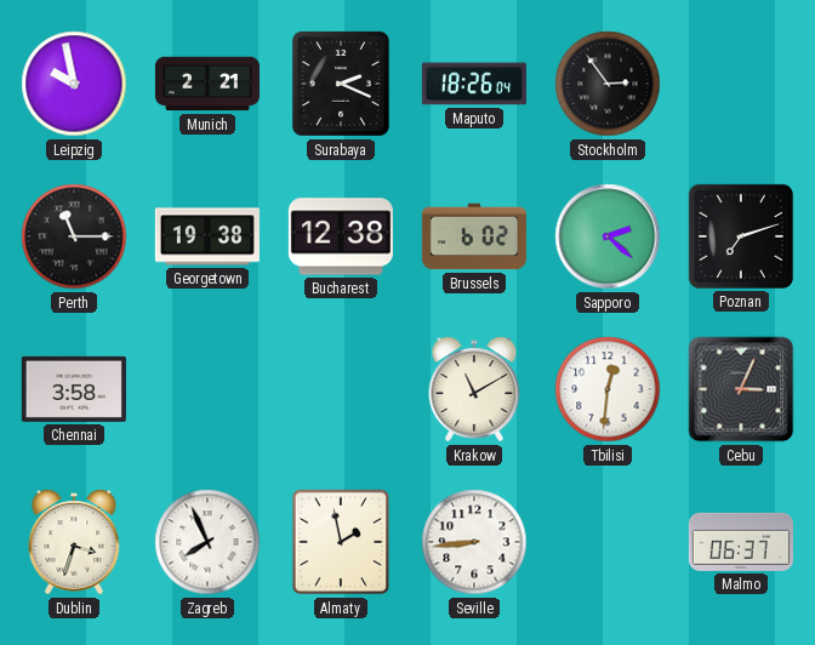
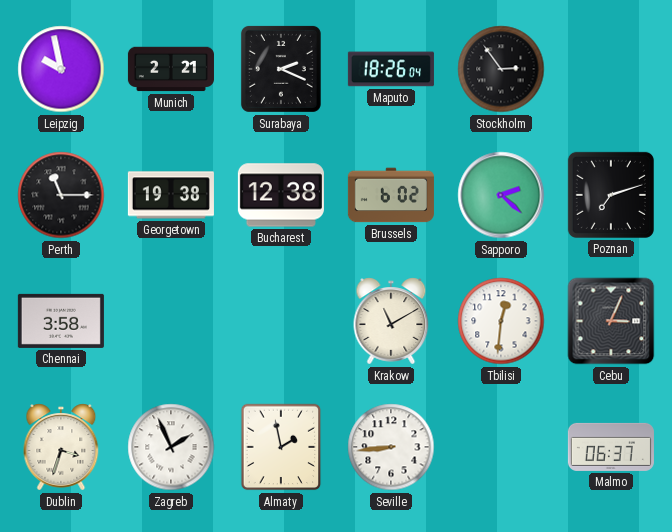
Zagreb: 7:56 -> 1:56 (171, 447)
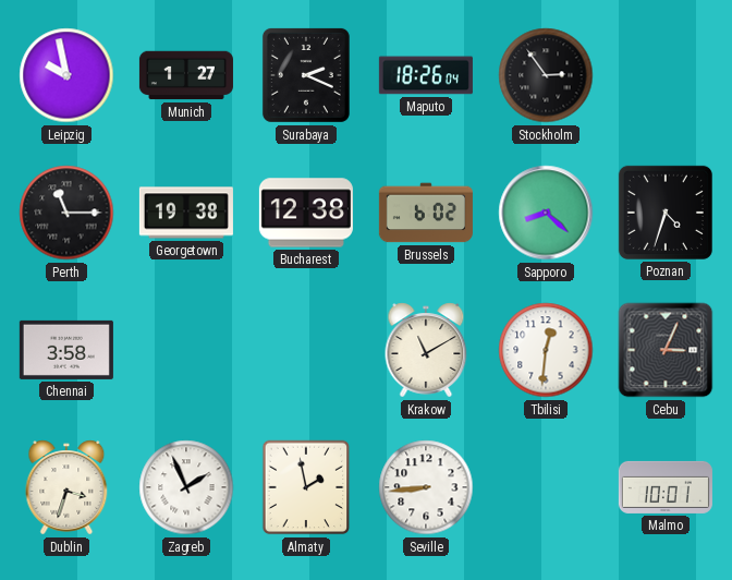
Munich: 2:21 -> 1:27 (186, 75)
Sapporo: 2:22 -> 8:22 (546, 213)
Poznan: 7:12 -> 4:33 (666, 213)
Malmo: 06:37 -> 10:01 (666, 487)
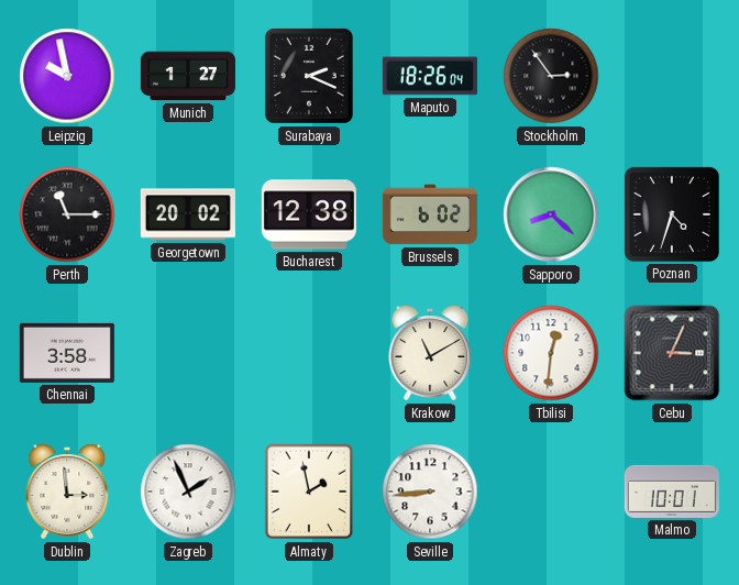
Georgetown: 19:38 -> 20:02 (188, 214)
Dublin: 3:33 -> 2:59 (67, 492)
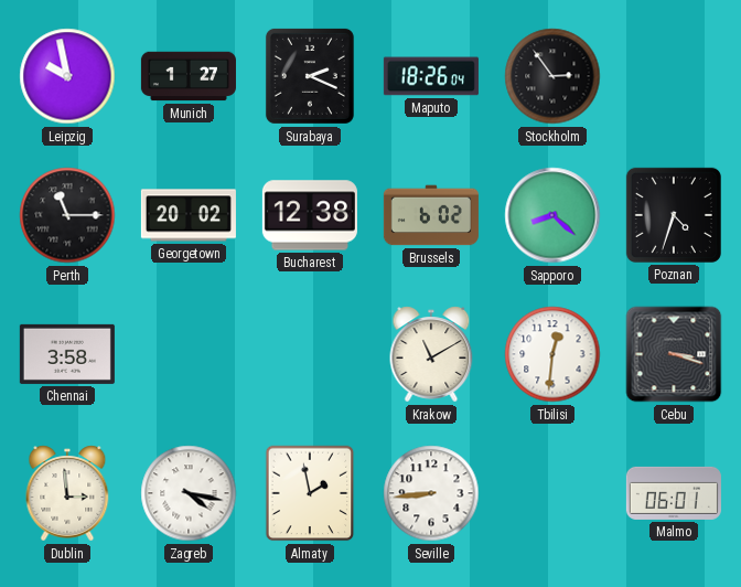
Cebu: 3:04 -> 3:18 (674, 354)
Zagreb: 1:56 -> 4:17 (189, 493)
Malmo: 10:01 -> 06:01 (674, 493)
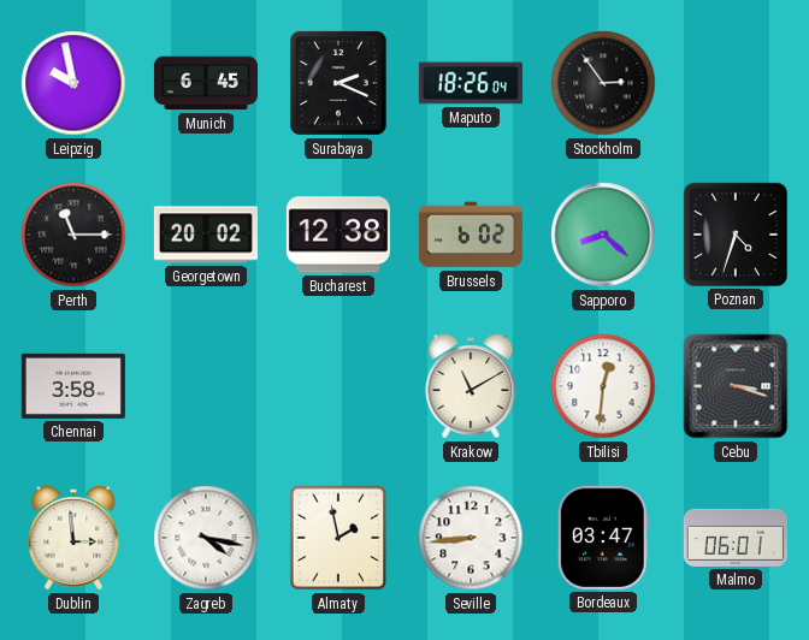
Munich: 1:27 -> 6:45 (206, 83)
Bordeaux: none -> 03:47 (603, 538)
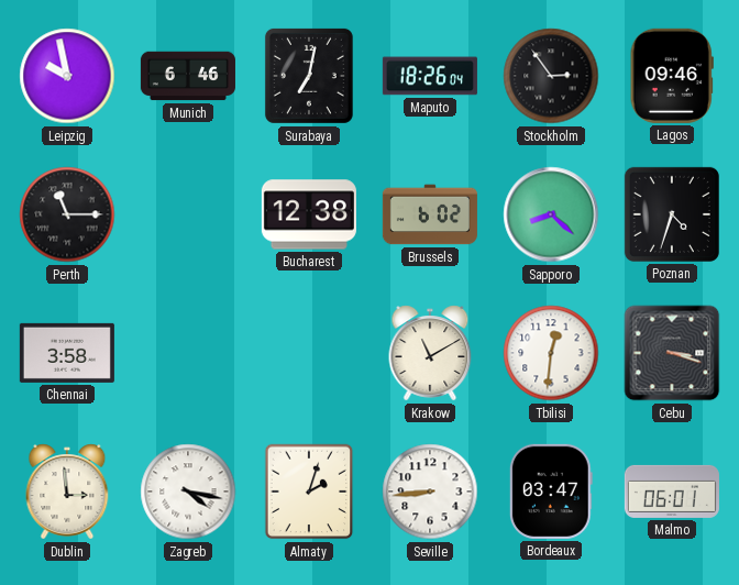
Munich: 6:45 -> 6:46 (188, 76)
Surabaya: 2:19 -> 7:02 (309, 76)
Lagos: none -> 09:46 (672, 76)
Georgetown: 20:02 -> none (206, 235)
Almaty: 1:58 -> 2:03 (309, 492)
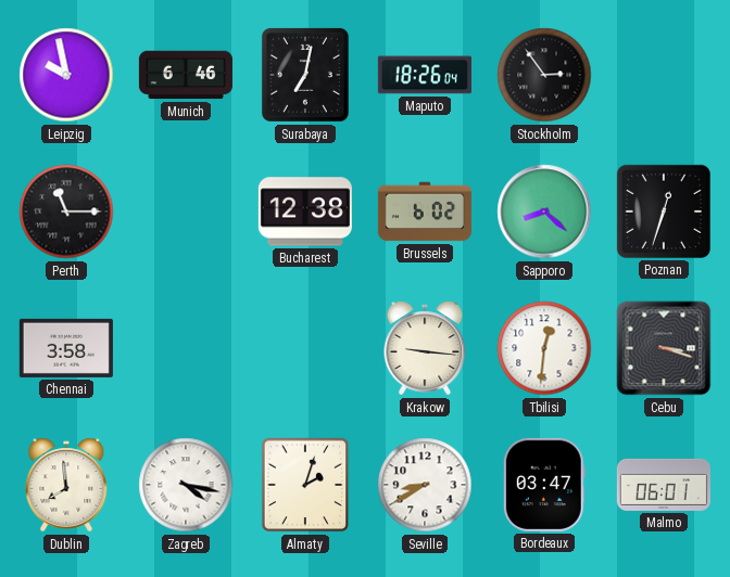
Lagos: 09:46 -> none (672, 76)
Poznan: 4:33 -> 12:33 (664, 211)
Krakow: 11:10 -> 9:16 (425, 348)
Dublin: 2:59 -> 7:59 (66, 485)
Seville: 8:44 -> 8:40 (425, 485)
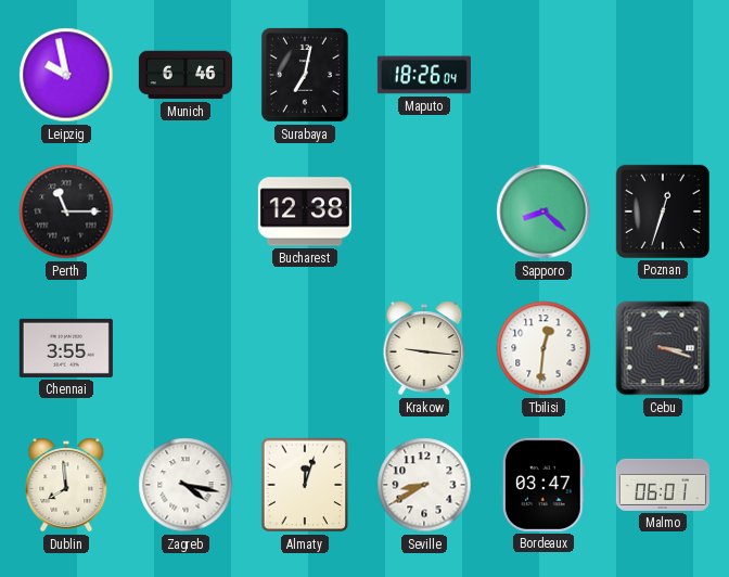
Stockholm: 2:54 -> none (544, 75)
Brussels: 6:02 -> none (425, 211)
Chennai: 3:58 -> 3:55 (66, 348)
Almaty: 2:03 -> 12:03 (305, 485)
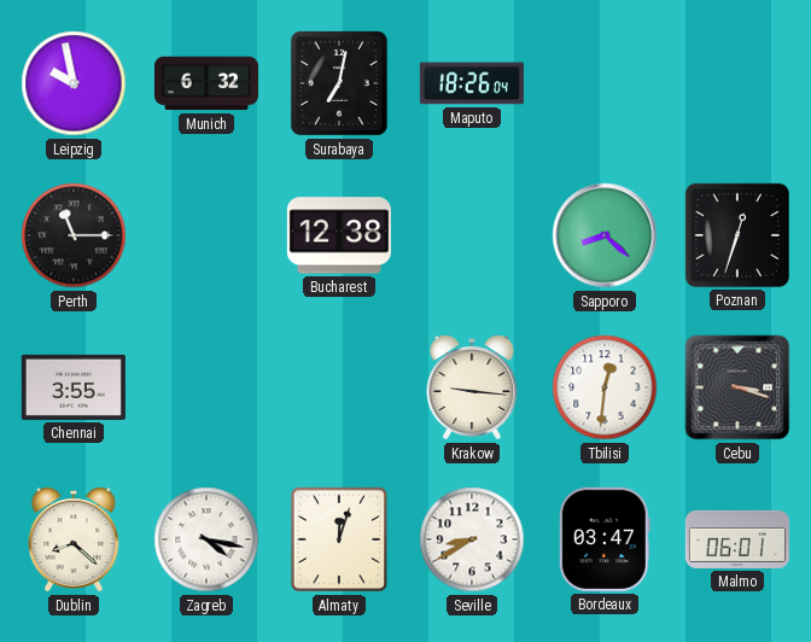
Munich: 6:46 -> 6:32 (206, 83)
Dublin: 7:59 -> 8:22 (74, 539)
